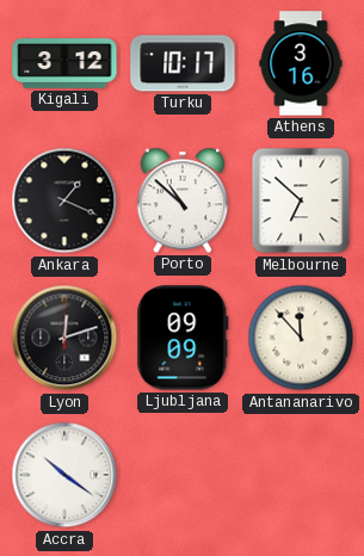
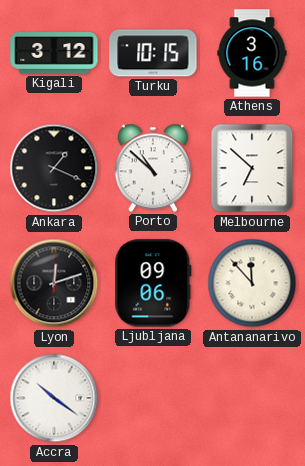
Turku: 10:17 -> 10:15 (153, 53)
Ljubljana: 09:09 -> 09:06 (153, 283)
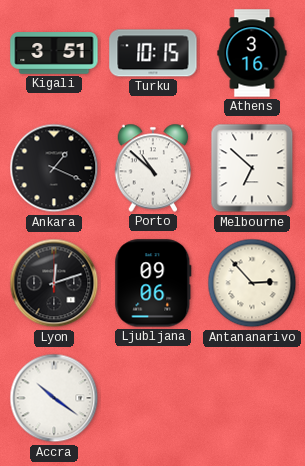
Kigali: 3:12 -> 3:51 (54, 53)
Antananarivo: 11:53 -> 2:53 (252, 283)
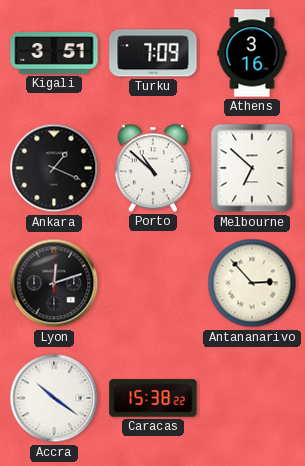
Turku: 10:15 -> 7:09 (153, 53)
Ljubljana: 09:06 -> none (153, 283)
Caracas: none -> 15:38 (153, 398)
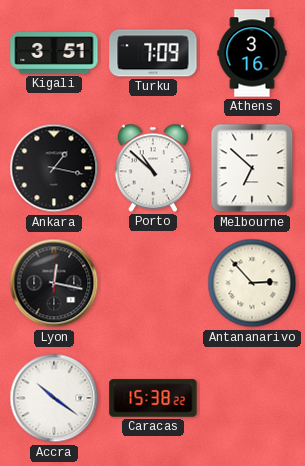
Ankara: 1:19 -> 1:17 (54, 168)
Lyon: 12:12 -> 12:17 (54, 283)
